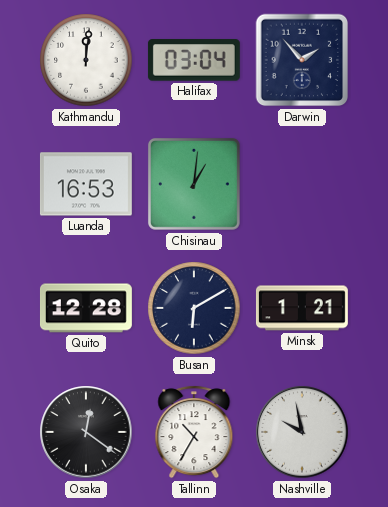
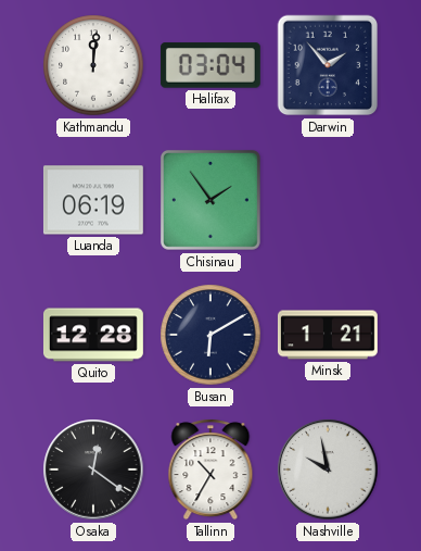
Luanda: 16:53 -> 06:19 (93, 200)
Chisinau: 1:01 -> 1:54 (210, 200)
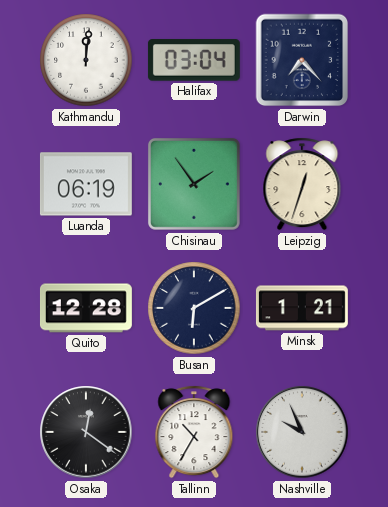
Darwin: 1:53 -> 7:23 (302, 60)
Leipzig: none -> 12:33 (302, 184)
Nashville: 9:58 -> 9:56 (302, 432)
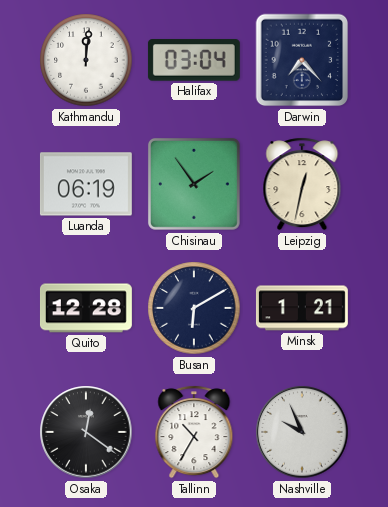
Leipzig: 12:33 -> 12:32 (302, 184)
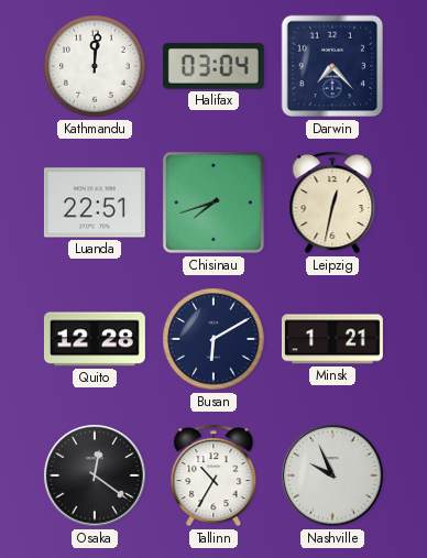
Luanda: 06:19 -> 22:51 (95, 203)
Chisinau: 1:54 -> 7:42 (214, 203)
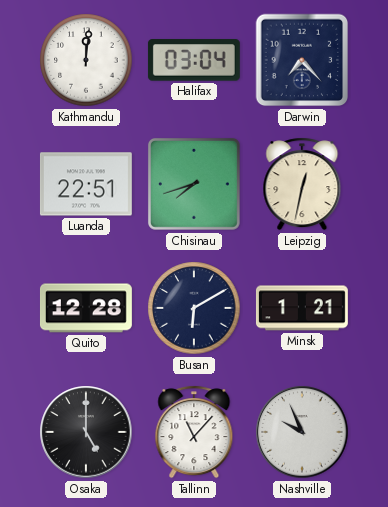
Osaka: 12:21 -> 5:00 (86, 432)
Tallinn: 10:35 -> 11:07 (194, 432)
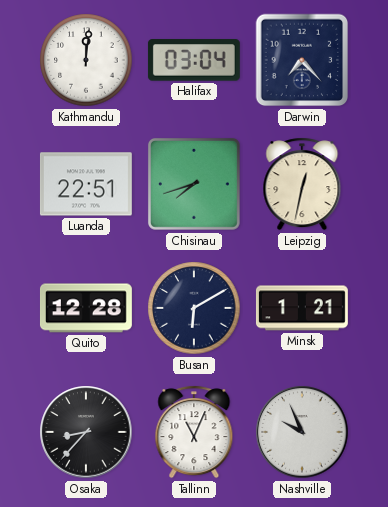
Osaka: 5:00 -> 8:37 (86, 432)
Tallinn: 11:07 -> 11:04 (194, 432)
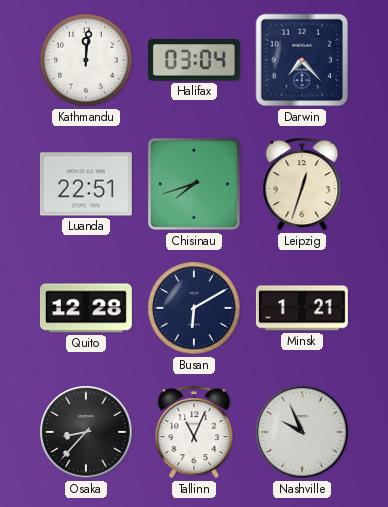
Leipzig: 12:32 -> 12:33 (302, 184)
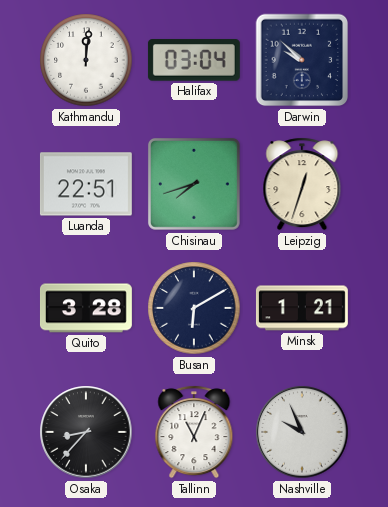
Darwin: 7:23 -> 9:52 (302, 60)
Quito: 12:28 -> 3:28 (86, 308)
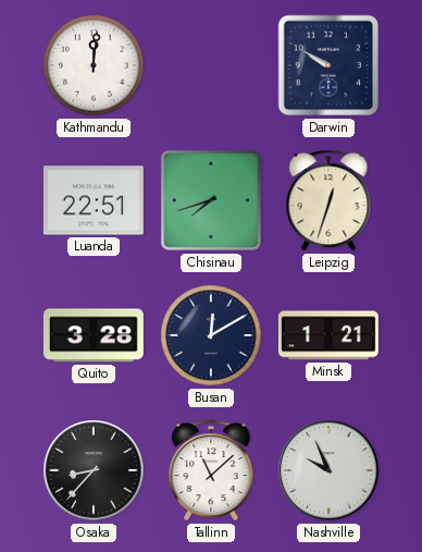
Halifax: 03:04 -> none (194, 60)
Darwin: 9:52 -> 9:50 (328, 65)
Busan: 6:10 -> 12:10 (211, 335)
Tallinn: 11:04 -> 11:08 (211, 470)
